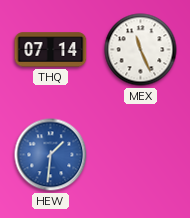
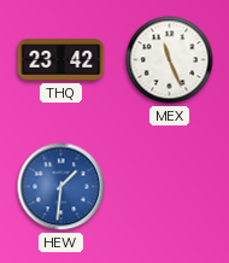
THQ: 07:14 -> 23:42 (61, 60)
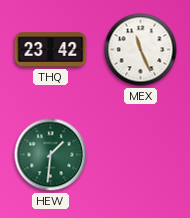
HEW dial: blue -> green (51, 155)
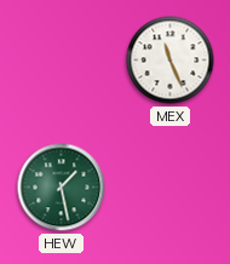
THQ: 23:42 -> none (51, 50)
HEW: 1:31 -> 1:28 (62, 188)
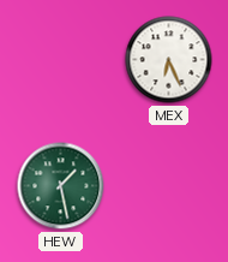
MEX: 11:26 -> 6:26 (169, 60)
